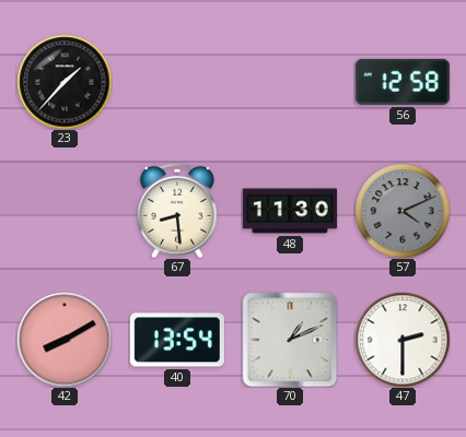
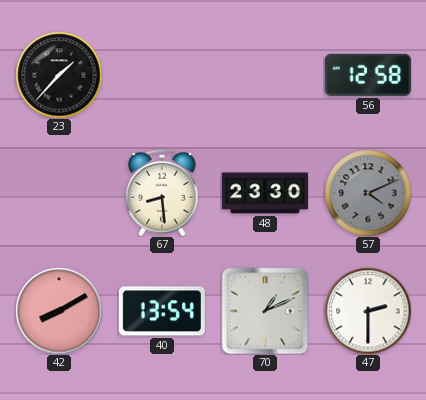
48: 11:30 -> 23:30 (265, 193)
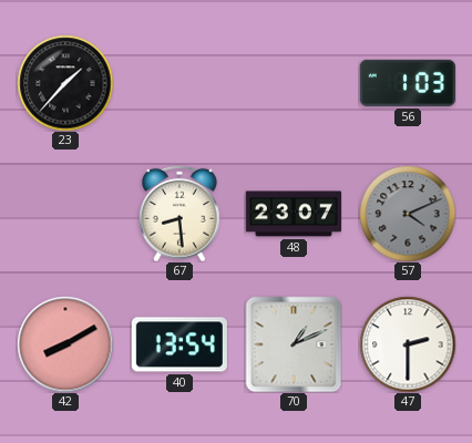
56: 12:58 -> 1:03 (408, 83)
48: 23:30 -> 23:07 (294, 214)
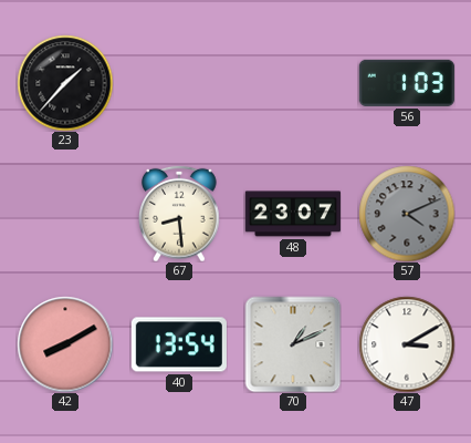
47: 2:30 -> 3:10 (407, 344)
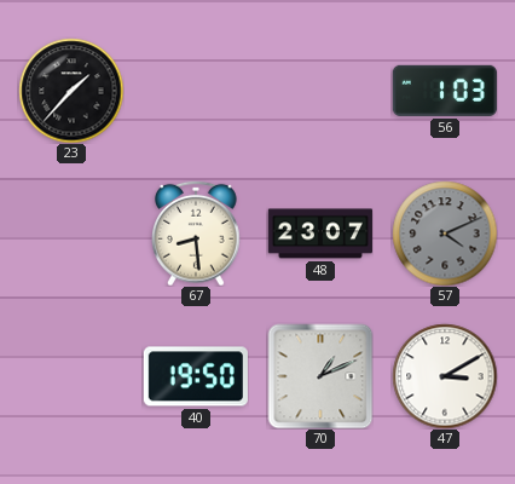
42: 8:10 -> none (65, 344)
40: 13:54 -> 19:50 (196, 376)
